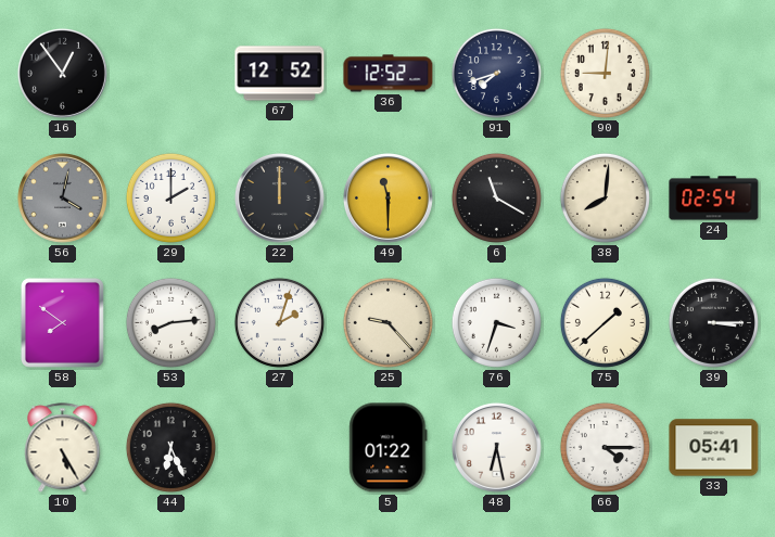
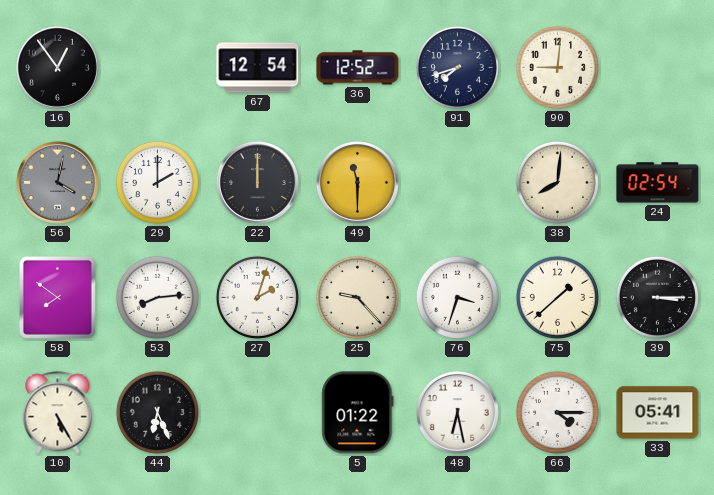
67: 12:52 -> 12:54 (258, 68)
6: 11:20 -> none (496, 197)
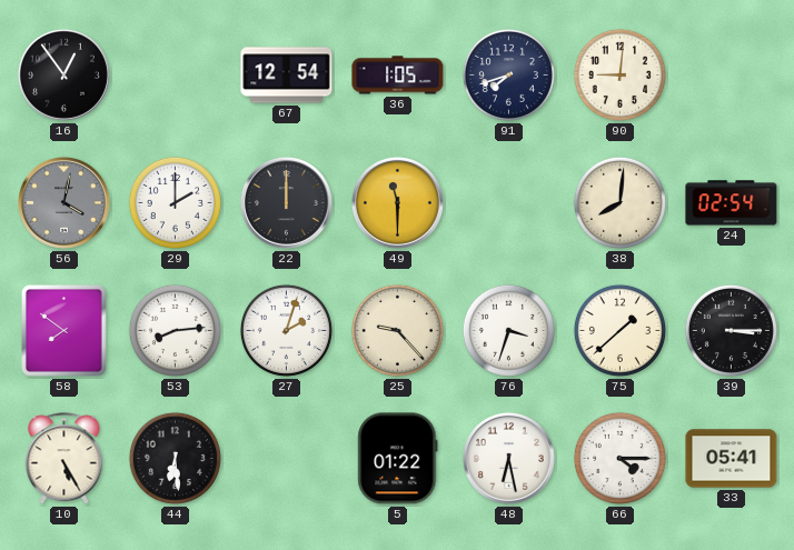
36: 12:52 -> 1:05 (398, 76)
44: 6:26 -> 6:29 (175, 458)
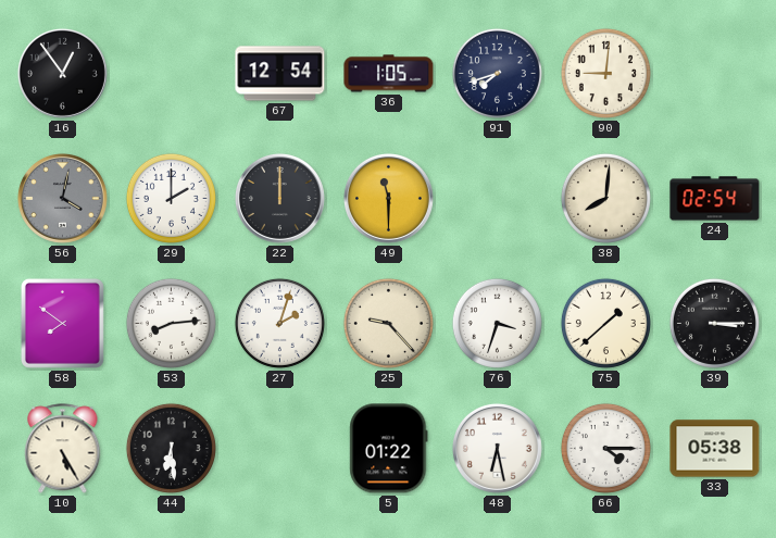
33: 05:41 -> 05:38 (715, 449)
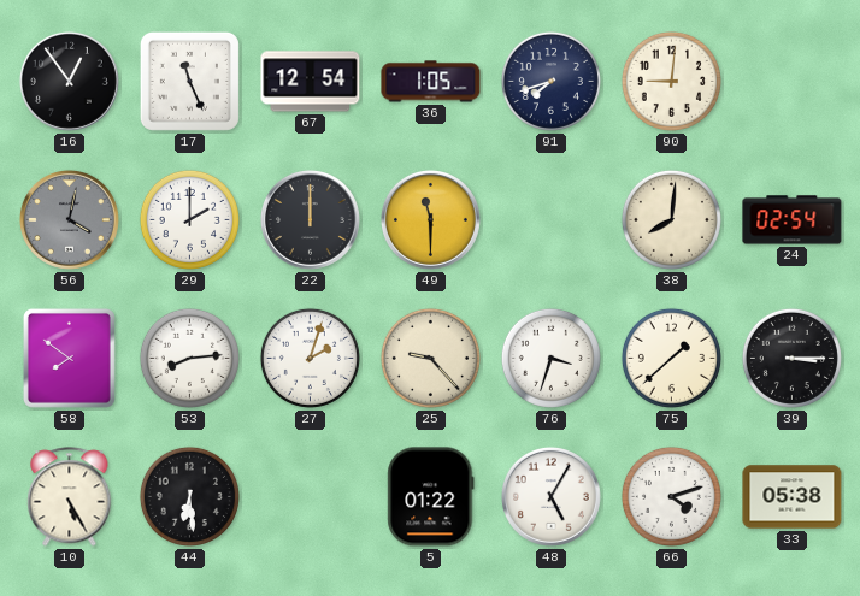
17: none -> 11:26 (189, 81)
48: 6:28 -> 5:05 (550, 496)
66: 4:15 -> 4:12 (671, 496)
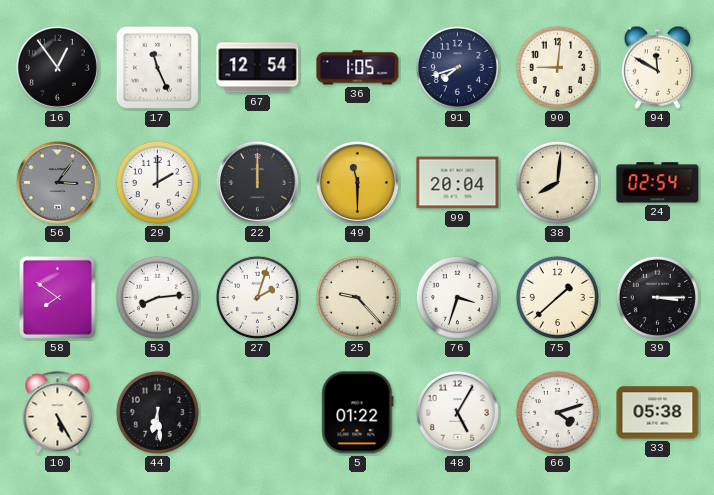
94: none -> 11:50 (657, 67)
56: 4:02 -> 3:06 (57, 182)
99: none -> 20:04 (458, 183)
